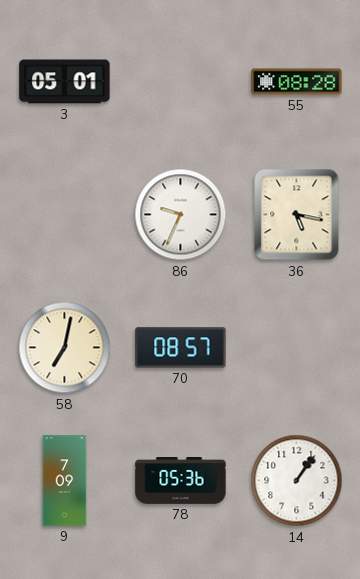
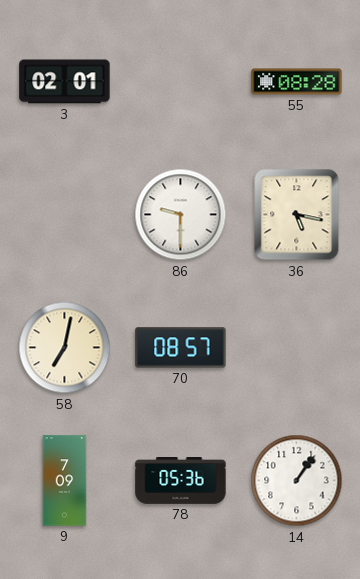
3: 05:01 -> 02:01 (65, 82)
86: 9:34 -> 9:30 (181, 215)
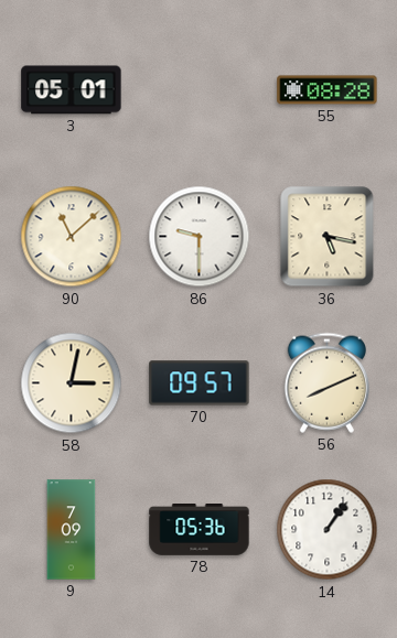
3: 02:01 -> 05:01 (72, 90)
90: none -> 11:08 (72, 237)
58: 7:02 -> 3:02 (72, 383)
70: 08:57 -> 09:57 (200, 383)
56: none -> 8:11 (326, 382)
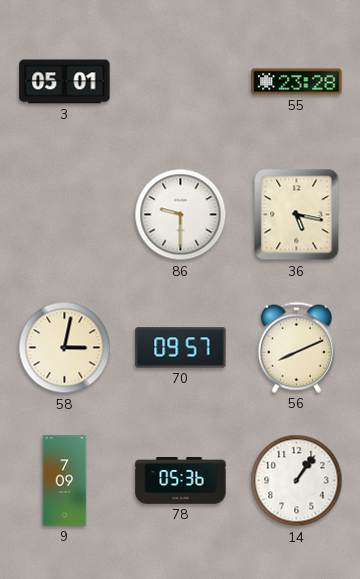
55: 08:28 -> 23:28 (297, 82)
90: 11:08 -> none (72, 237)
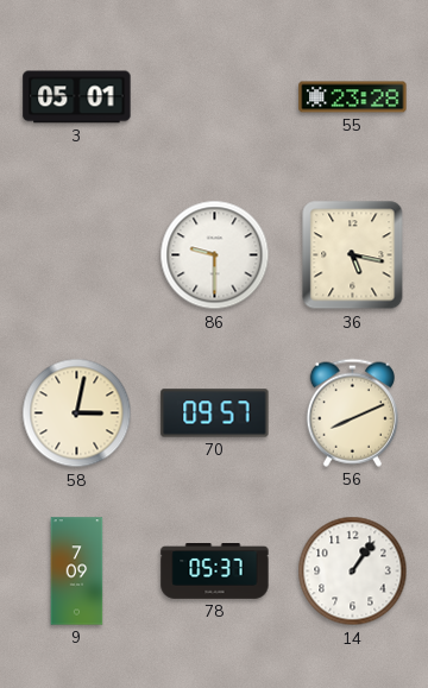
78: 05:36 -> 05:37 (215, 572)
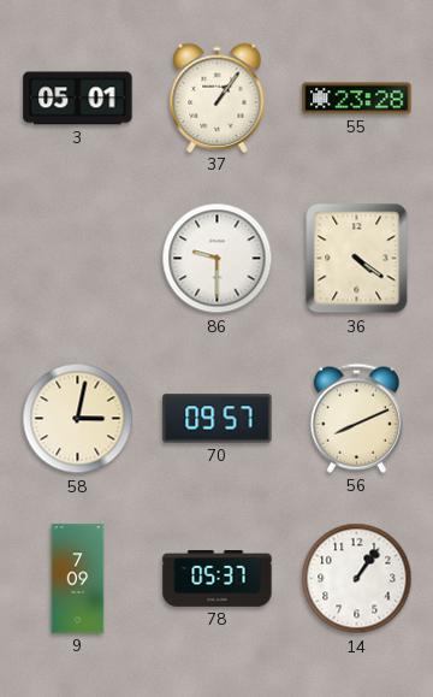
37: none -> 1:06 (218, 98)
36: 5:17 -> 4:21 (357, 259)
